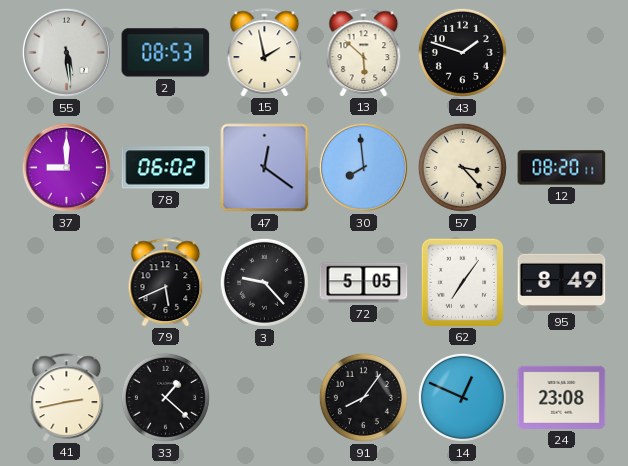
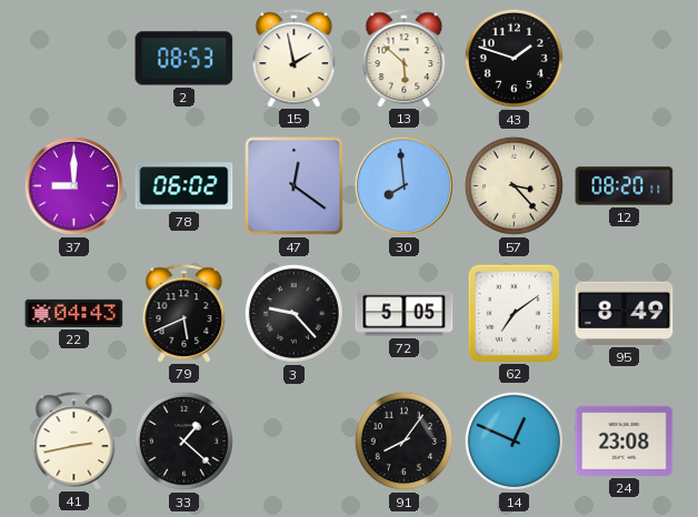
55: 5:29 -> none (66, 52)
22: none -> 04:43 (74, 313)
62: 7:06 -> 7:09 (513, 313)
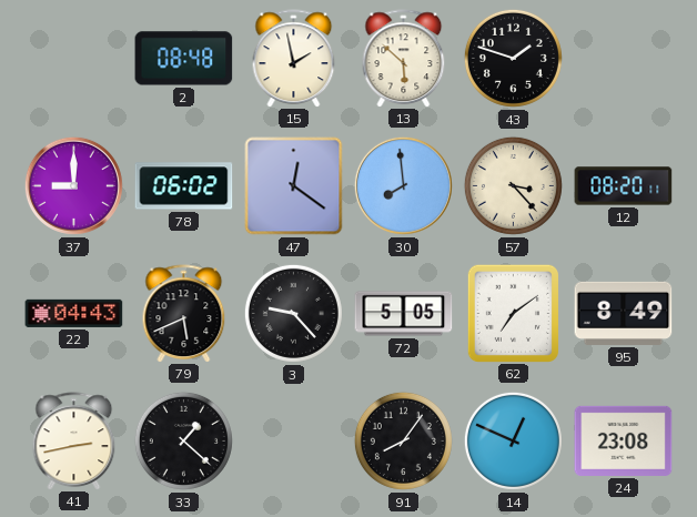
2: 08:53 -> 08:48 (184, 59)
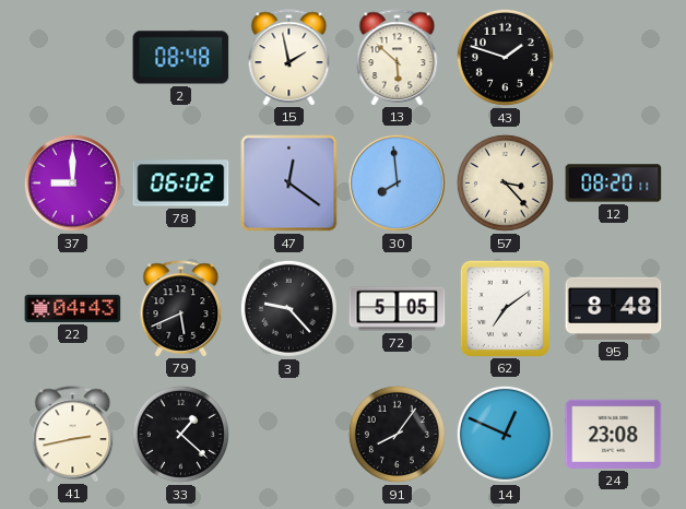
95: 8:49 -> 8:48 (614, 308)
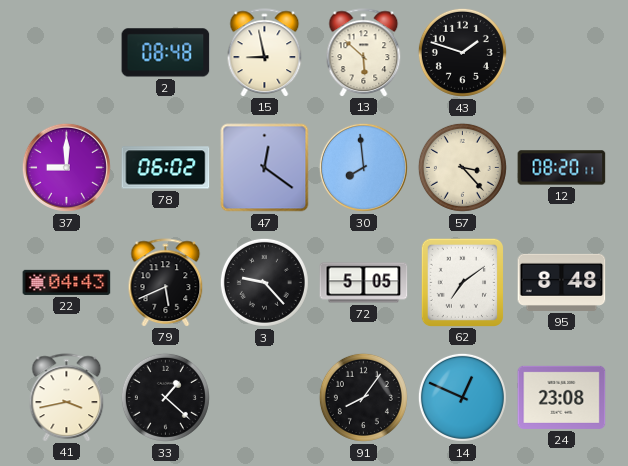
15: 1:58 -> 8:58 (265, 52)
41: 2:43 -> 3:43 (67, 397)
